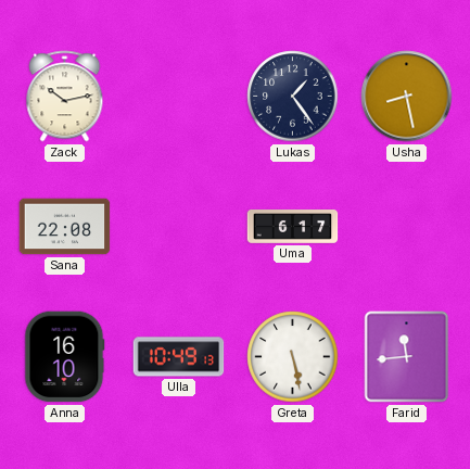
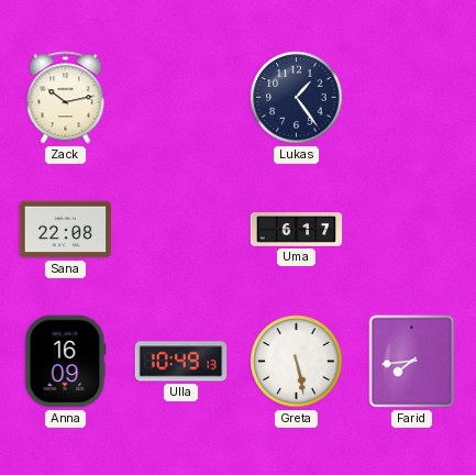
Usha: 8:28 -> none (407, 97)
Anna: 16:10 -> 16:09 (66, 362)
Farid: 11:44 -> 7:44 (412, 362)
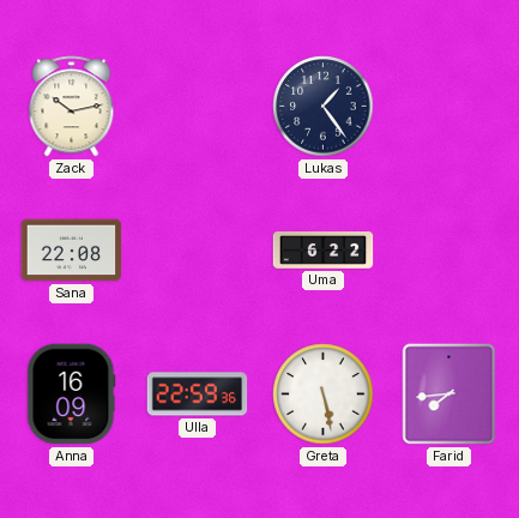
Uma: 6:17 -> 6:22 (324, 251)
Ulla: 10:49 -> 22:59 (198, 394)
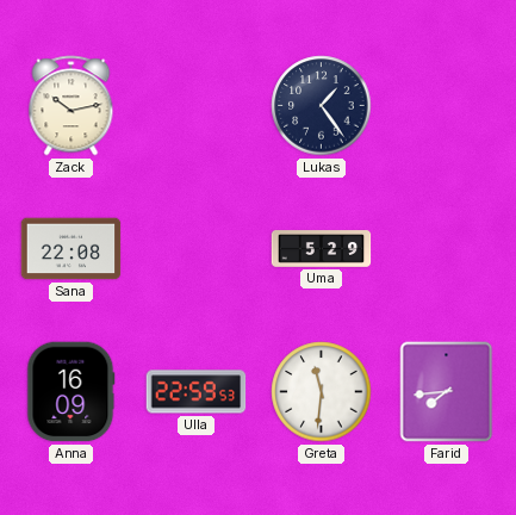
Uma: 6:22 -> 5:29 (322, 249)
Ulla: 22:59:36 -> 22:59:53 (197, 392)
Greta: 5:28 -> 11:31 (322, 392)
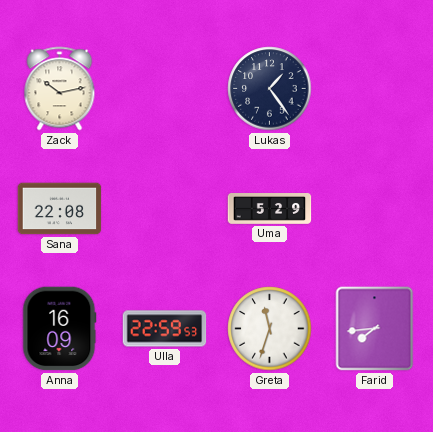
Greta: 11:31 -> 11:33 (270, 329)
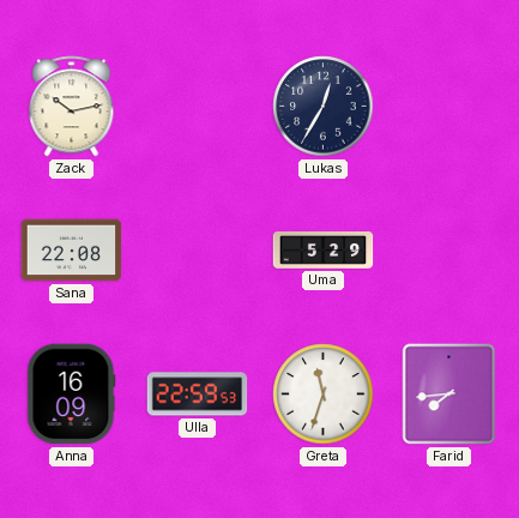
Lukas: 1:24 -> 12:35 (324, 107)
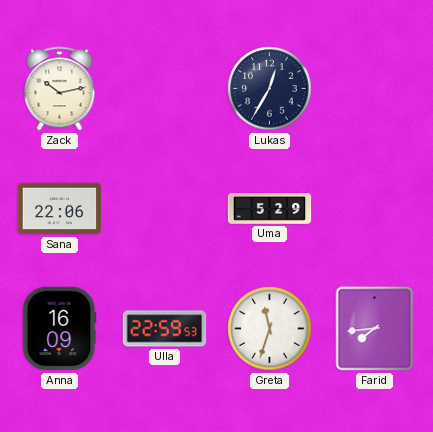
Sana: 22:08 -> 22:06 (60, 209)
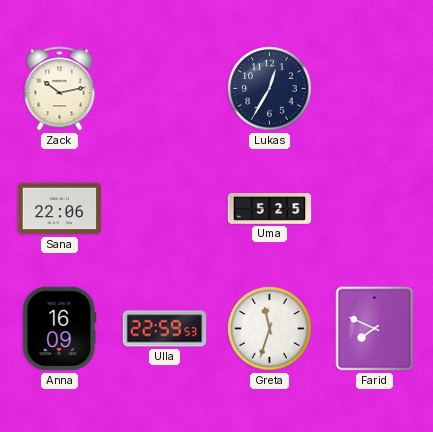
Uma: 5:29 -> 5:25 (270, 209)
Farid: 7:44 -> 7:49 (375, 329)
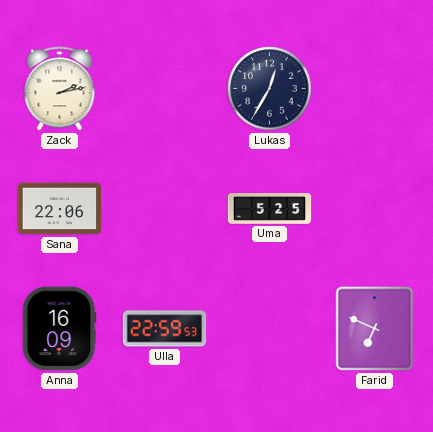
Zack: 10:13 -> 2:13 (60, 89)
Greta: 11:33 -> none (270, 329)
Farid: 7:49 -> 6:49 (375, 329)
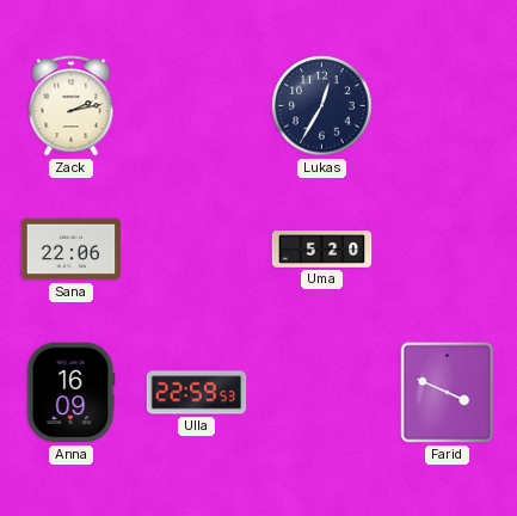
Uma: 5:25 -> 5:20 (322, 250)
Farid: 6:49 -> 3:49 (448, 393)
